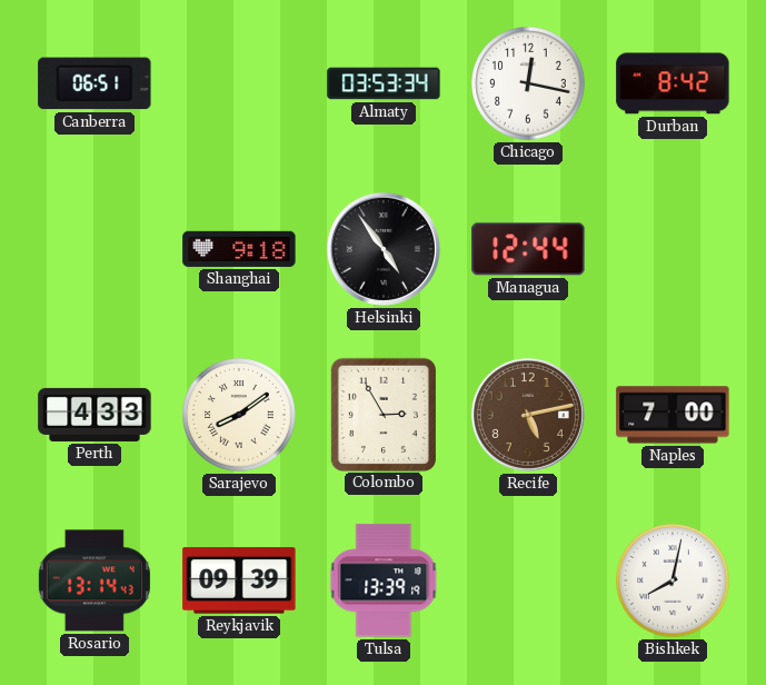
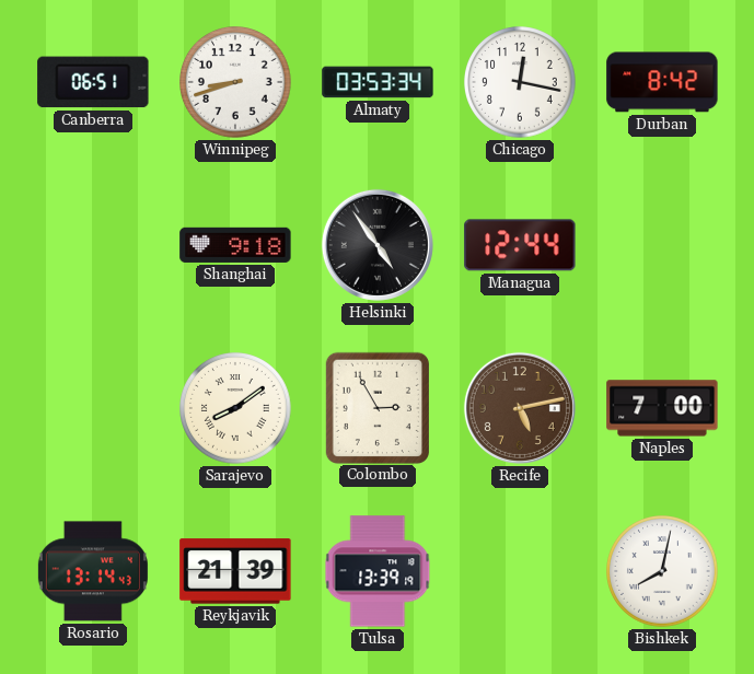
Winnipeg: none -> 8:42 (236, 83)
Perth: 4:33 -> none (94, 415)
Reykjavik: 09:39 -> 21:39 (235, 571)
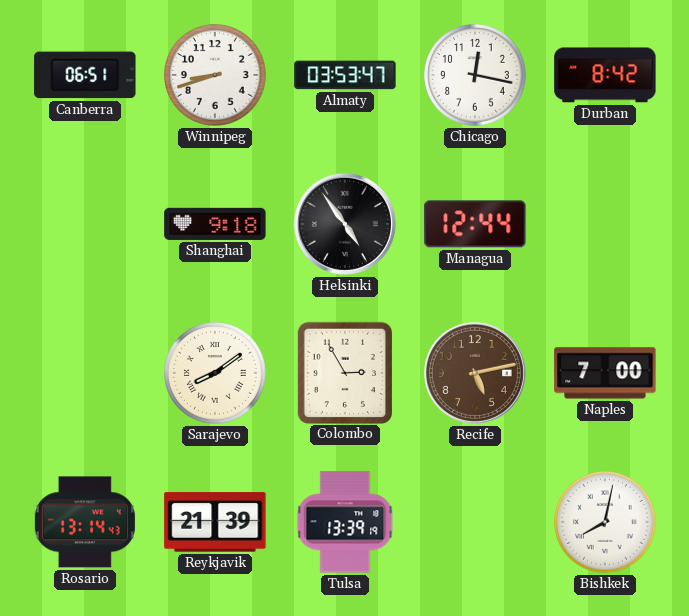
Almaty: 03:53:34 -> 03:53:47 (345, 75)
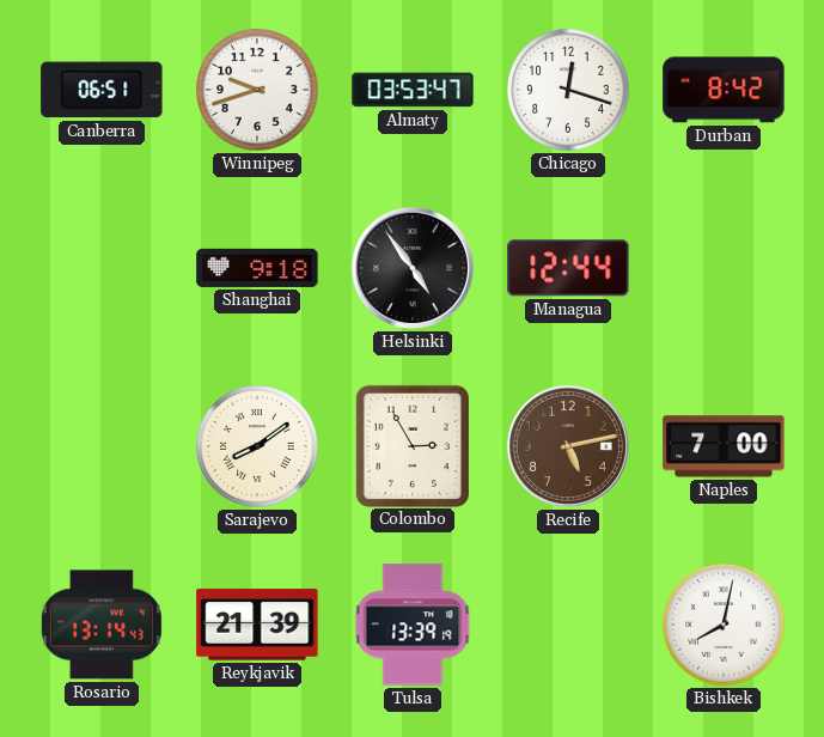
Winnipeg: 8:42 -> 9:42 (258, 91)
Chicago: 12:17 -> 12:18 (569, 91)
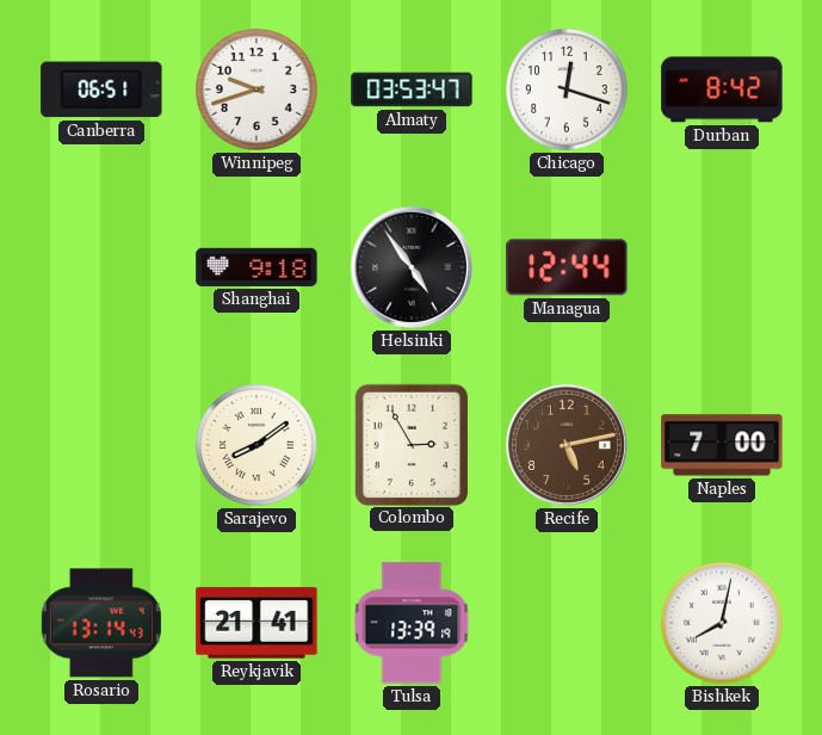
Reykjavik: 21:39 -> 21:41 (257, 623)
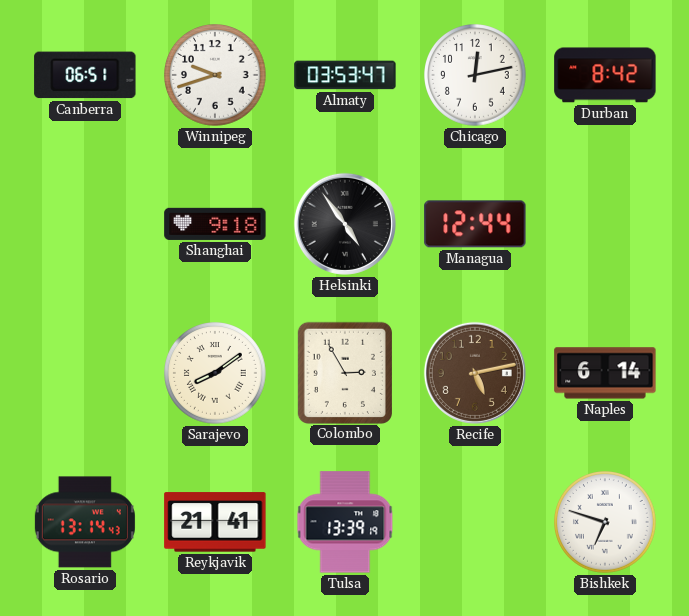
Chicago: 12:18 -> 12:13 (476, 76)
Naples: 7:00 -> 6:14 (605, 373)
Bishkek: 8:02 -> 6:48 (606, 523)
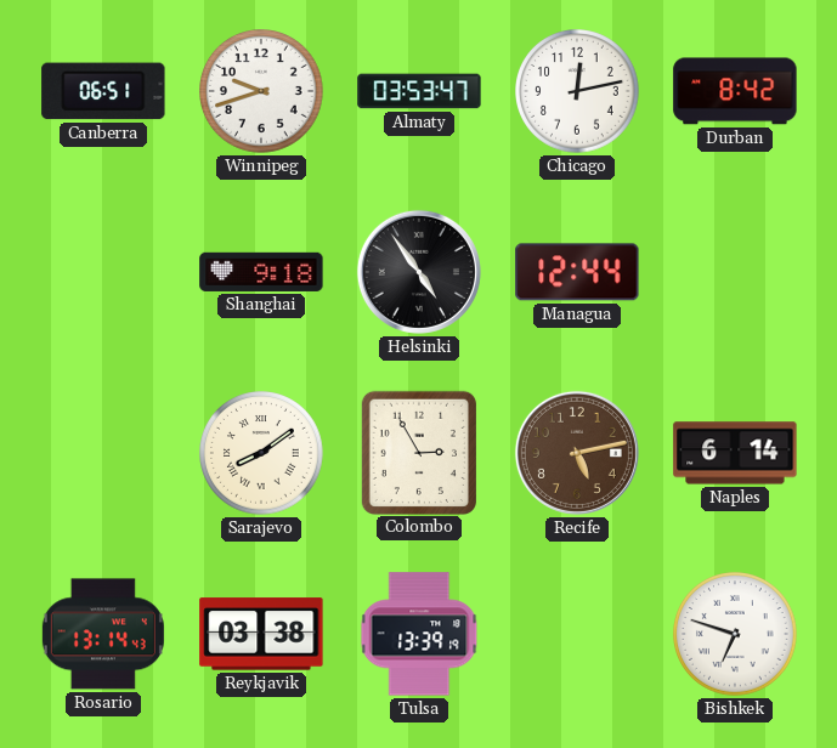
Reykjavik: 21:41 -> 03:38 (261, 634)
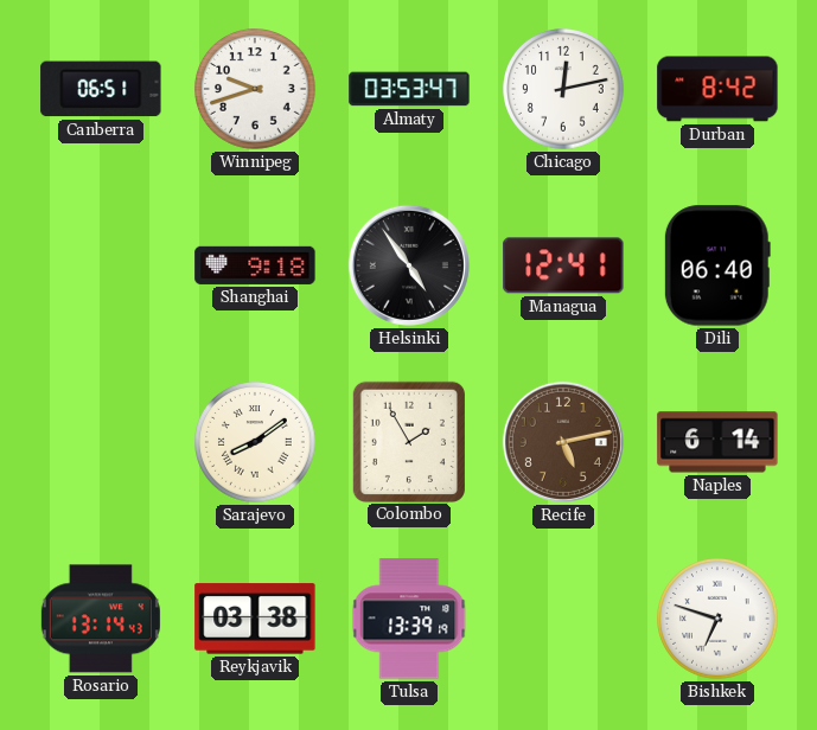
Managua: 12:44 -> 12:41 (563, 265)
Dili: none -> 06:40 (717, 265)
Colombo: 2:55 -> 1:55 (409, 441)
